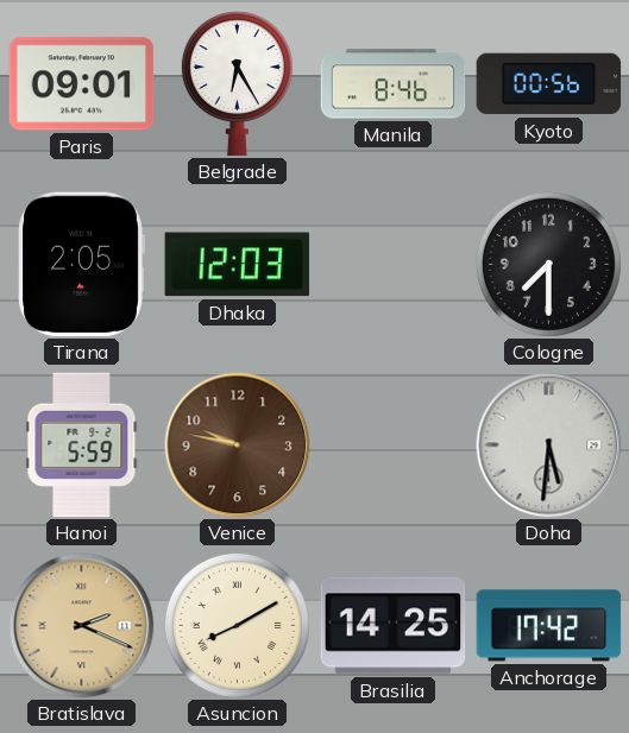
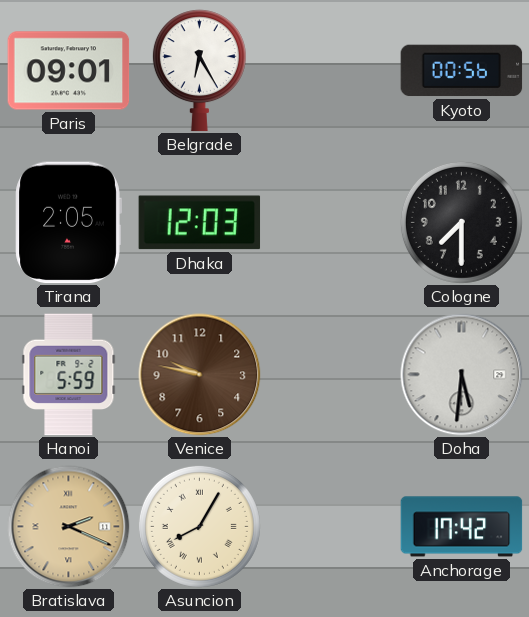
Manila: 8:46 -> none (394, 84)
Asuncion: 8:10 -> 8:05 (199, 526)
Brasilia: 14:25 -> none (394, 626)
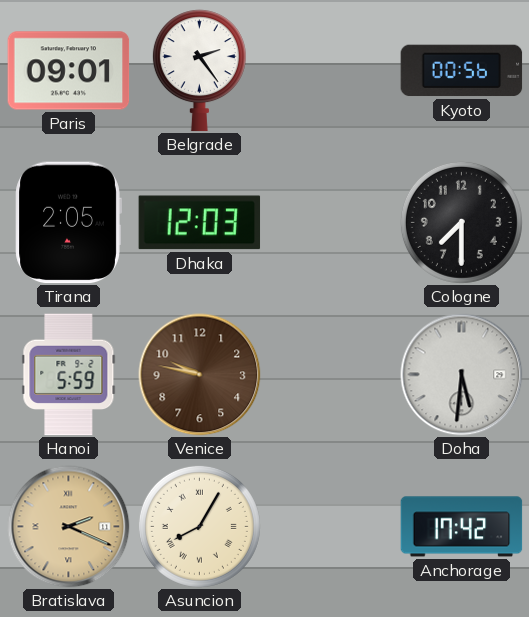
Belgrade: 6:25 -> 2:24 (199, 71)
